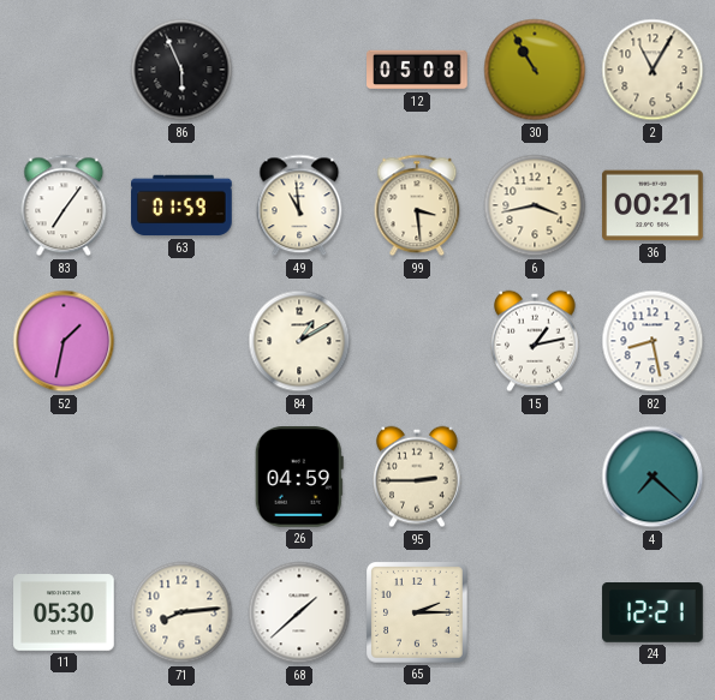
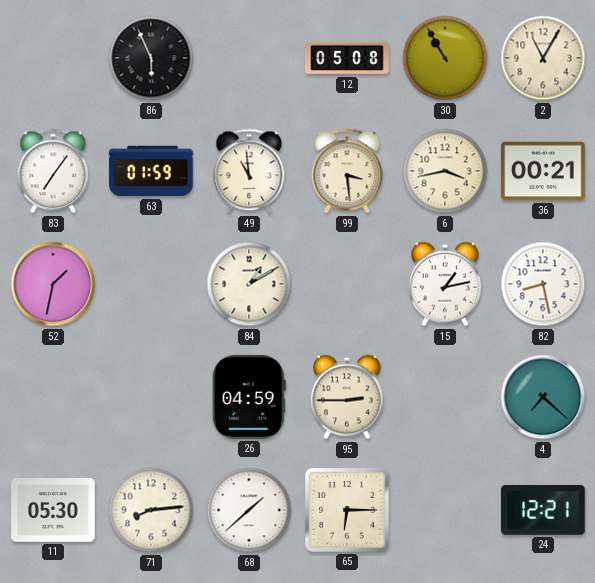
65: 2:15 -> 6:15 (347, 510)
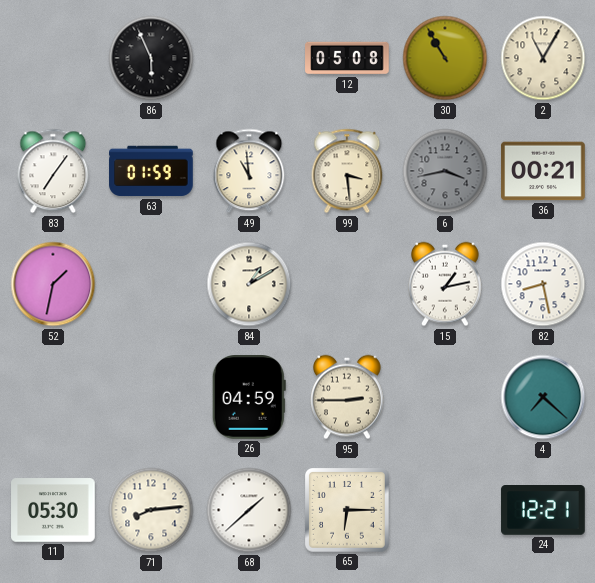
6 dial: cream -> grey (445, 171)
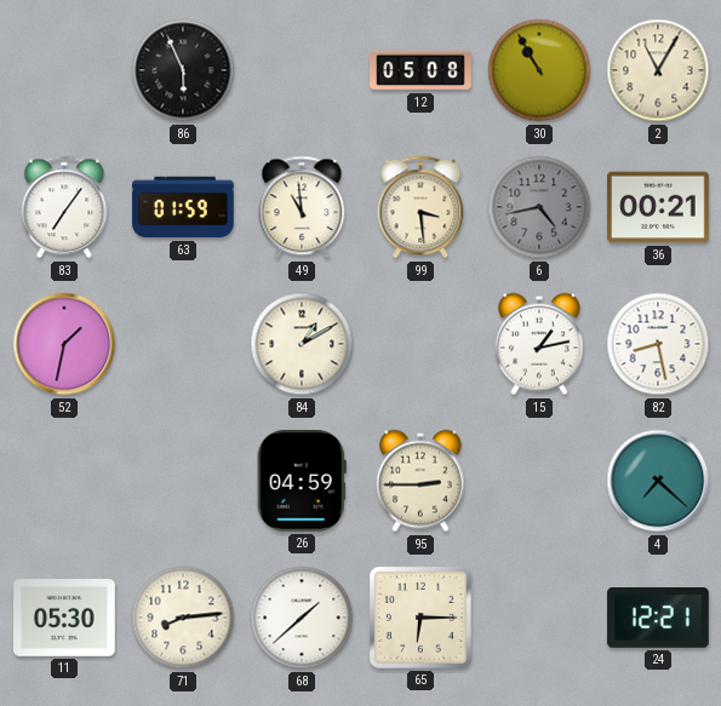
6: 3:43 -> 4:43 (539, 207)
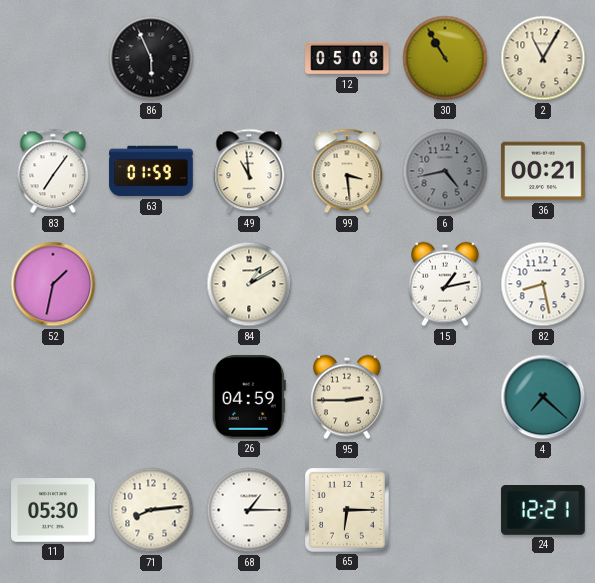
68: 1:38 -> 1:15 (249, 510)
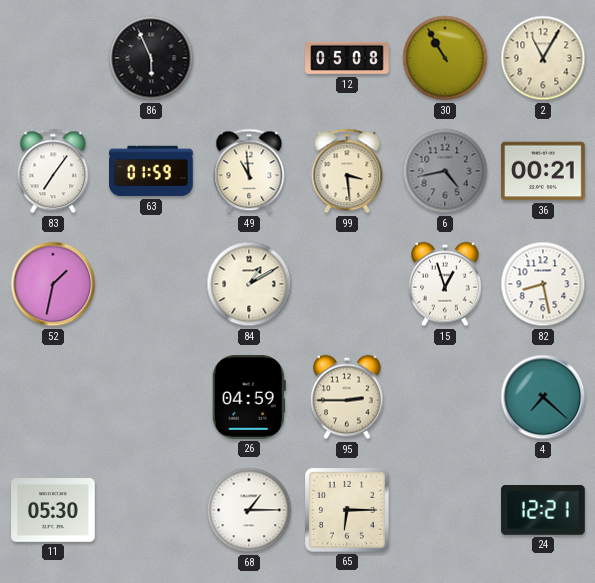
15: 1:13 -> 12:57 (446, 284)
71: 8:14 -> none (151, 510)
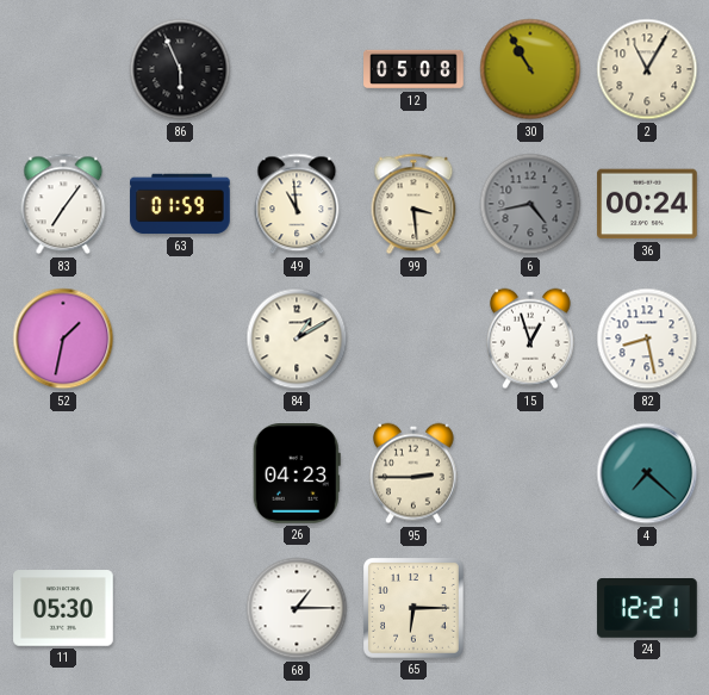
36: 00:21 -> 00:24 (647, 204)
26: 04:59 -> 04:23 (297, 474)
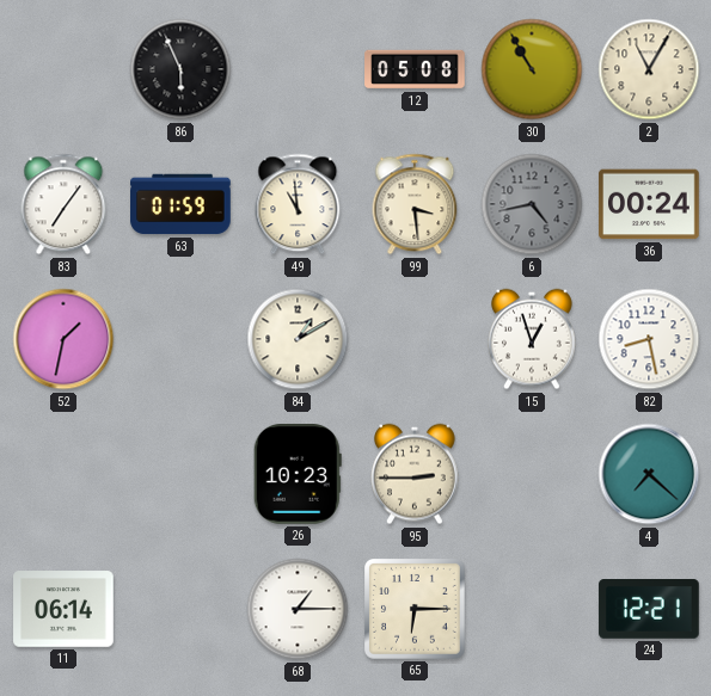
26: 04:23 -> 10:23 (298, 475)
11: 05:30 -> 06:14 (63, 609)
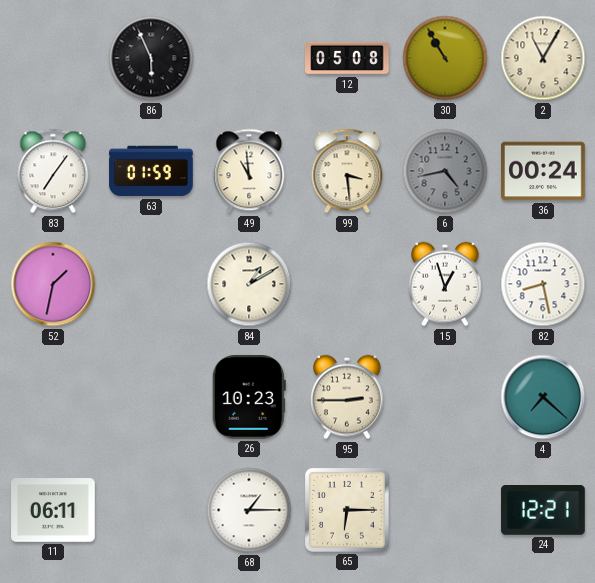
11: 06:14 -> 06:11 (53, 510)
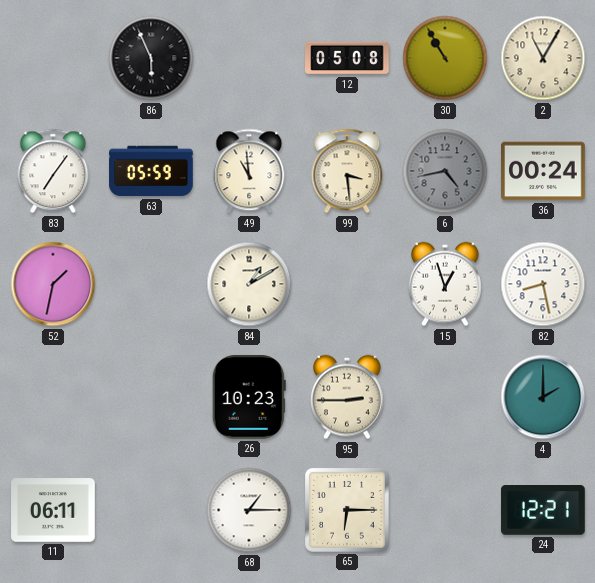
63: 01:59 -> 05:59 (151, 171)
4: 7:22 -> 2:00 (543, 397)
